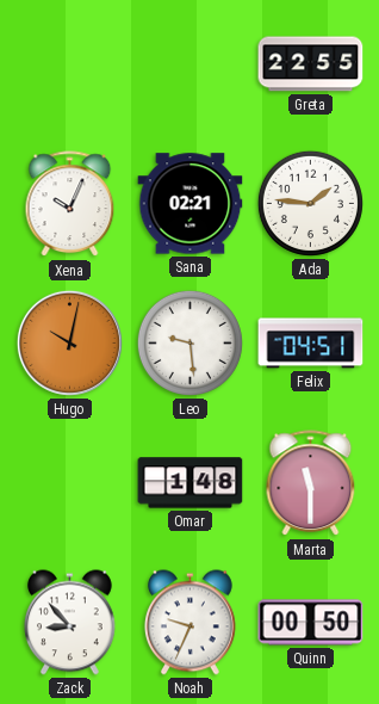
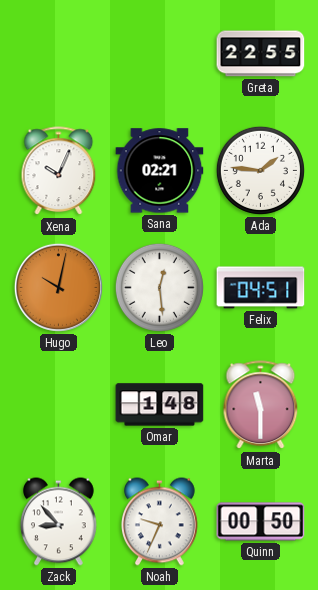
Leo: 9:29 -> 12:29 (159, 287)
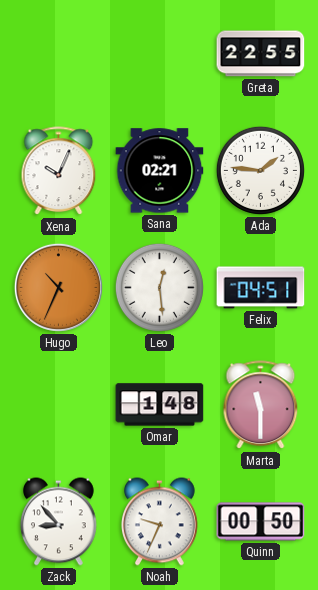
Hugo: 10:02 -> 10:34 (58, 287)
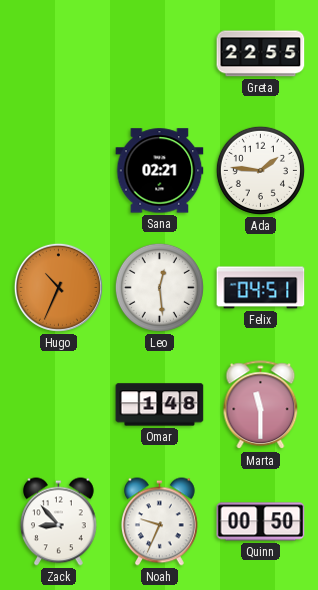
Xena: 10:04 -> none (59, 171)
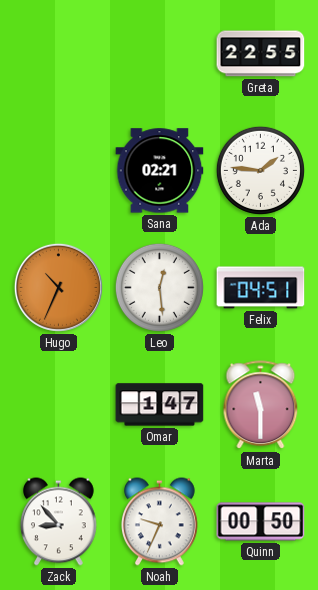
Omar: 1:48 -> 1:47 (160, 405)
